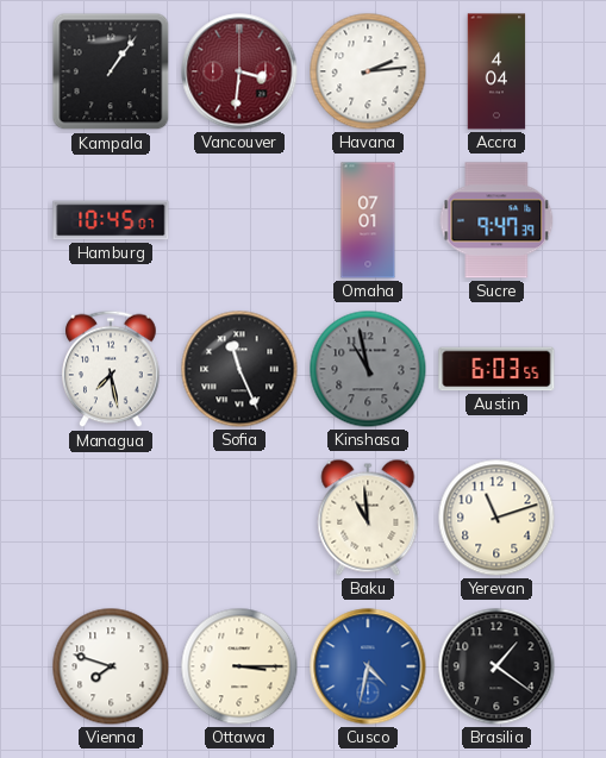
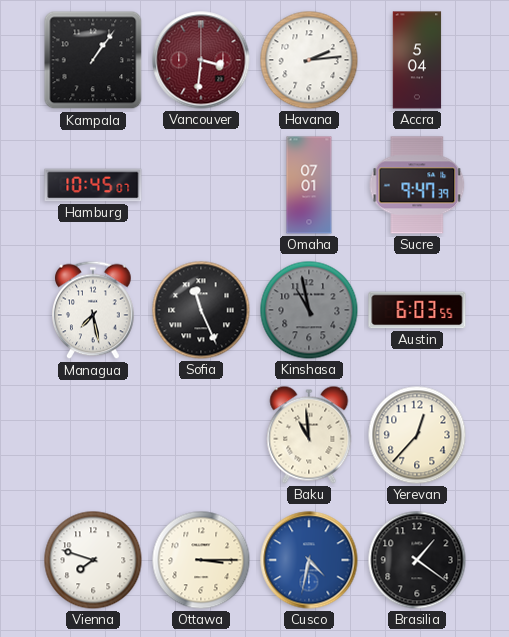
Accra: 4:04 -> 5:04 (417, 60)
Yerevan: 11:12 -> 12:37 (417, 435)
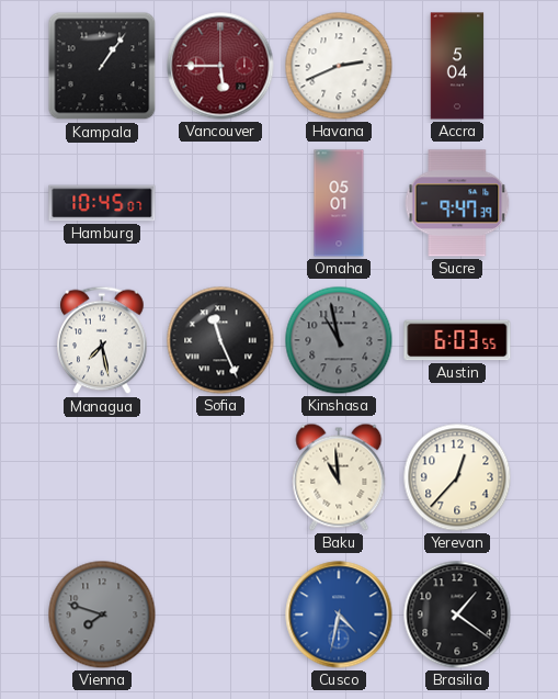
Vancouver: 3:31 -> 5:45 (220, 66)
Havana: 2:14 -> 2:41 (339, 66)
Omaha: 07:01 -> 05:01 (339, 203)
Vienna dial: white -> grey (102, 615)
Ottawa: 3:15 -> none (201, 560)
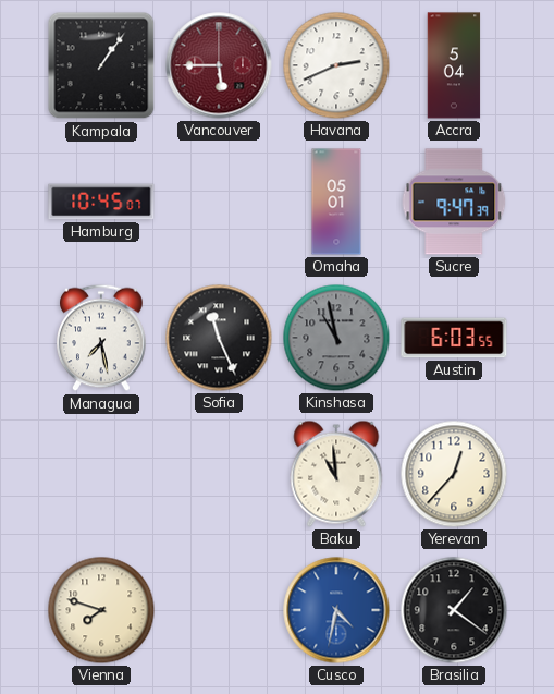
Vienna dial: grey -> cream (101, 610)
